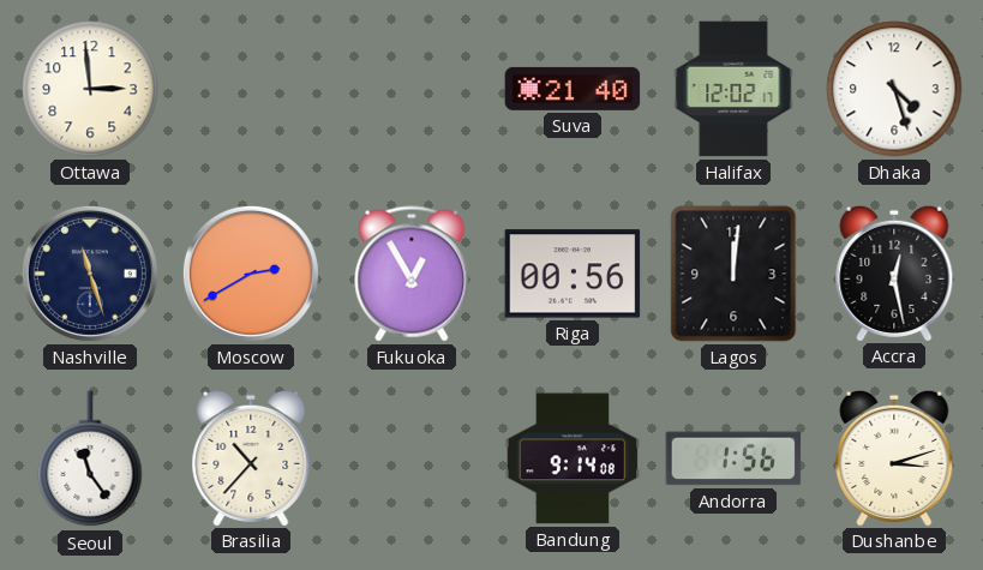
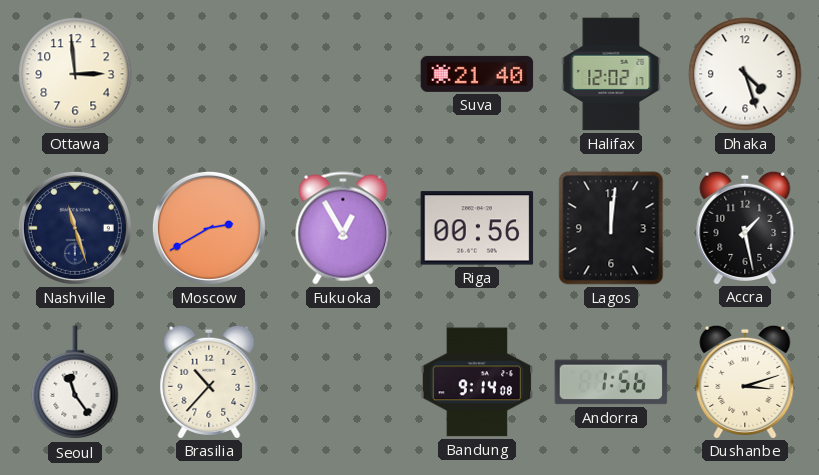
Accra: 12:28 -> 1:28 (745, 227)
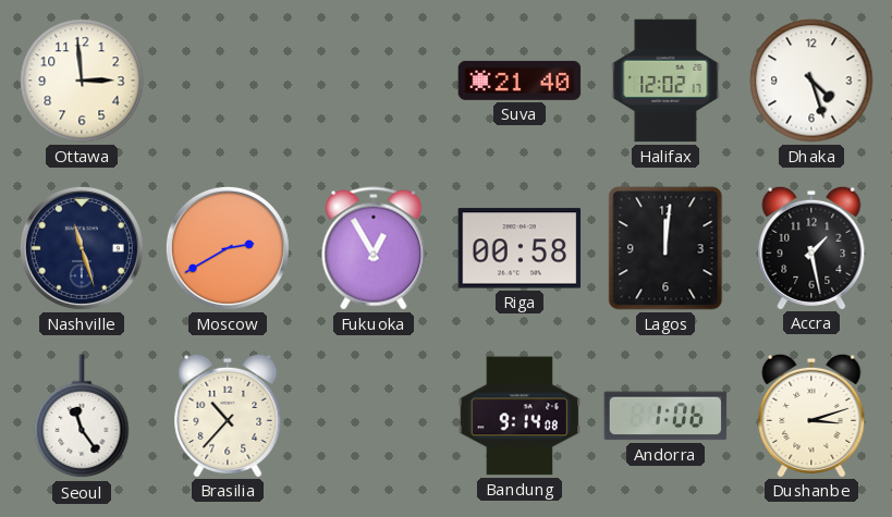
Riga: 00:56 -> 00:58 (520, 248)
Andorra: 1:56 -> 1:06 (665, 416)
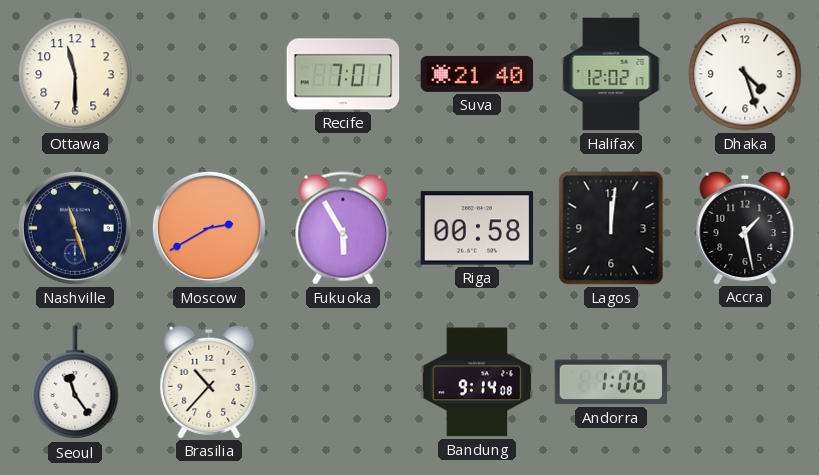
Ottawa: 2:59 -> 11:30 (75, 74)
Recife: none -> 7:01 (343, 74)
Fukuoka: 12:55 -> 5:55 (343, 228)
Dushanbe: 3:12 -> none (811, 415)
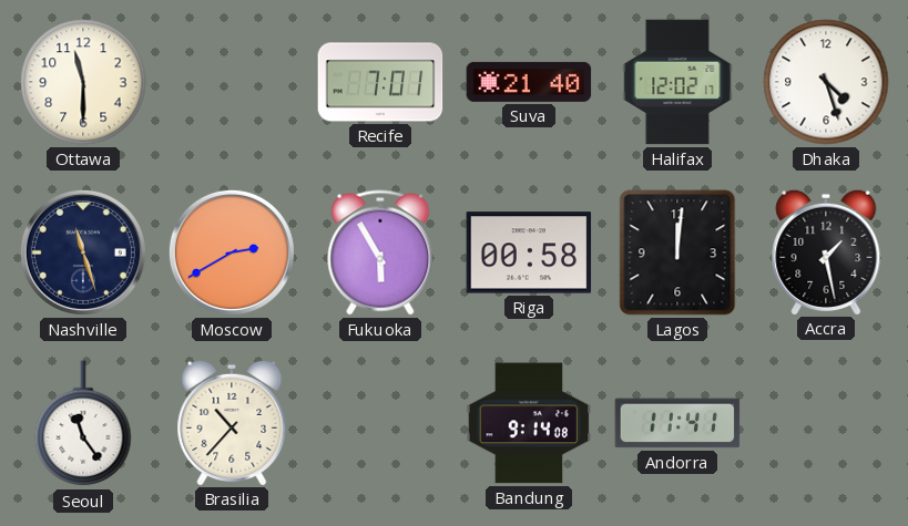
Andorra: 1:06 -> 11:41 (677, 423)
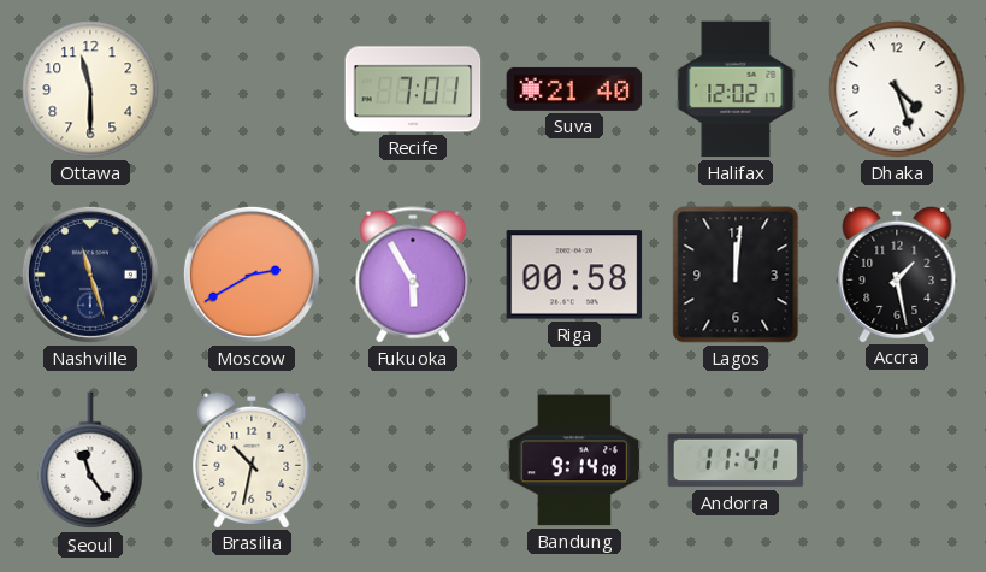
Brasilia: 10:37 -> 10:32 (252, 459)
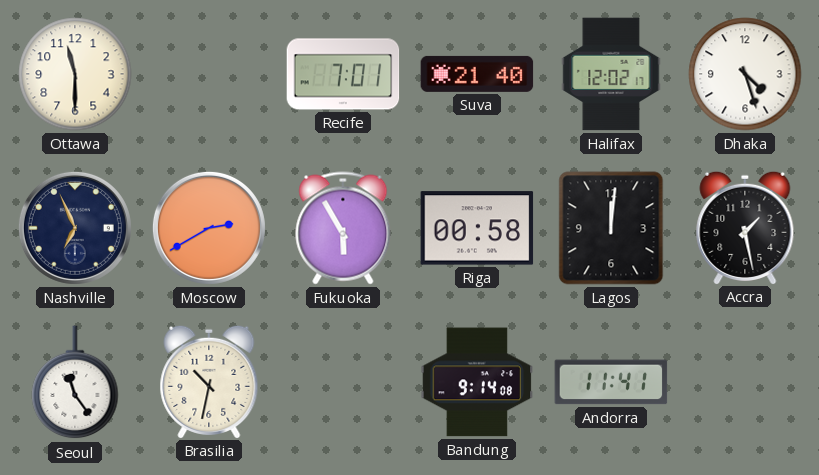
Nashville: 11:27 -> 6:56 (75, 228)
